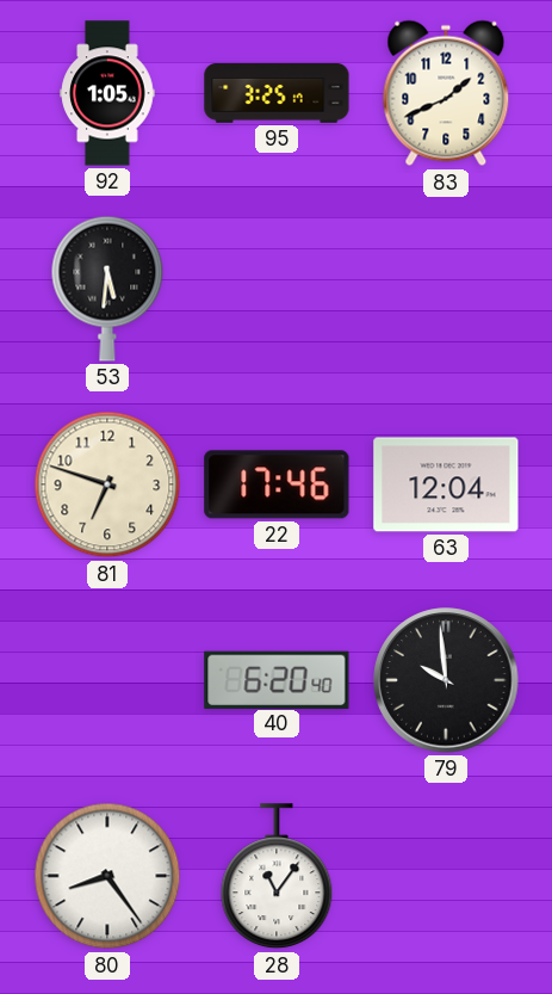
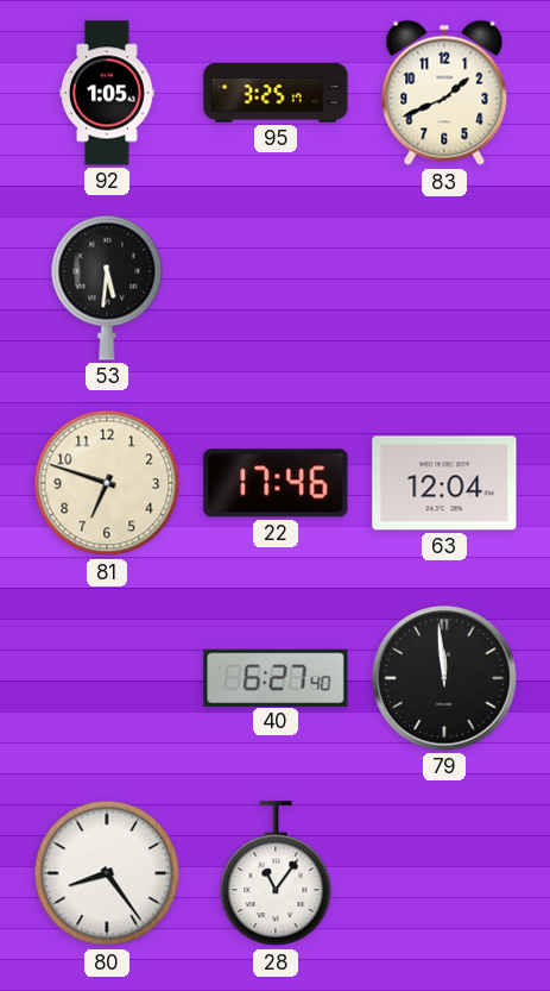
40: 6:20 -> 6:27 (276, 677)
79: 9:59 -> 11:59 (444, 678)
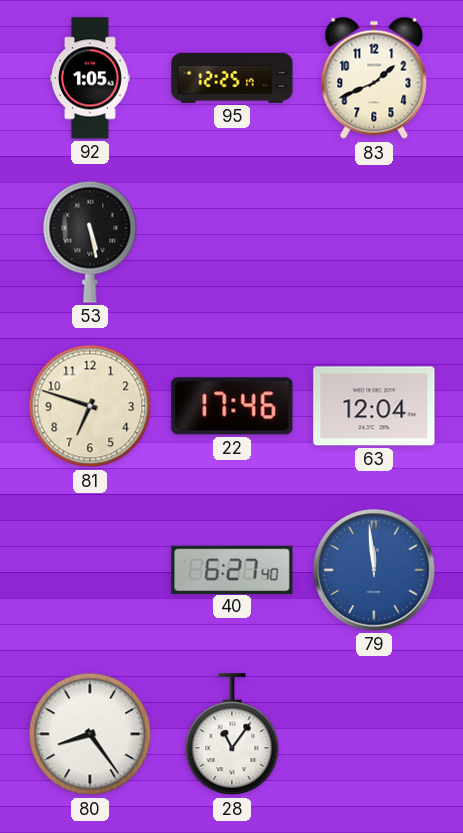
95: 3:25 -> 12:25 (232, 79)
53: 5:31 -> 5:28 (90, 242)
79 dial: black -> blue (374, 570)
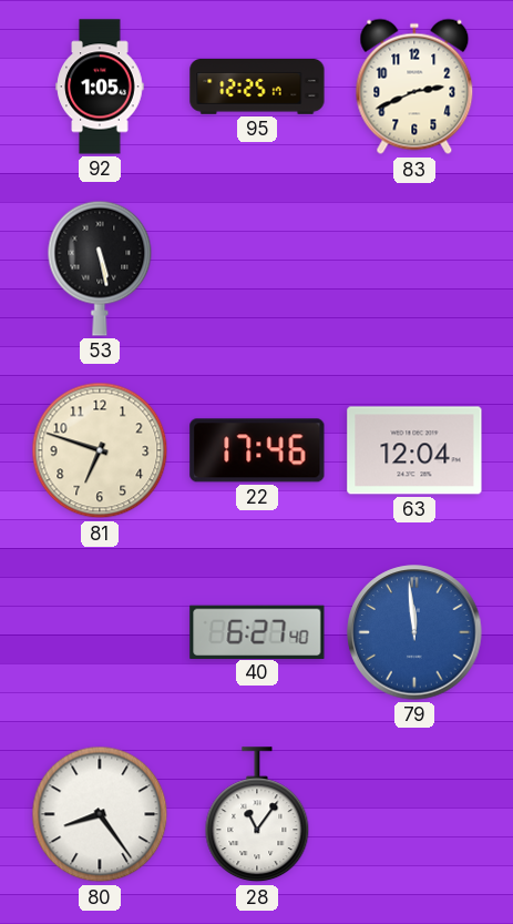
83: 1:41 -> 2:41 (414, 87)
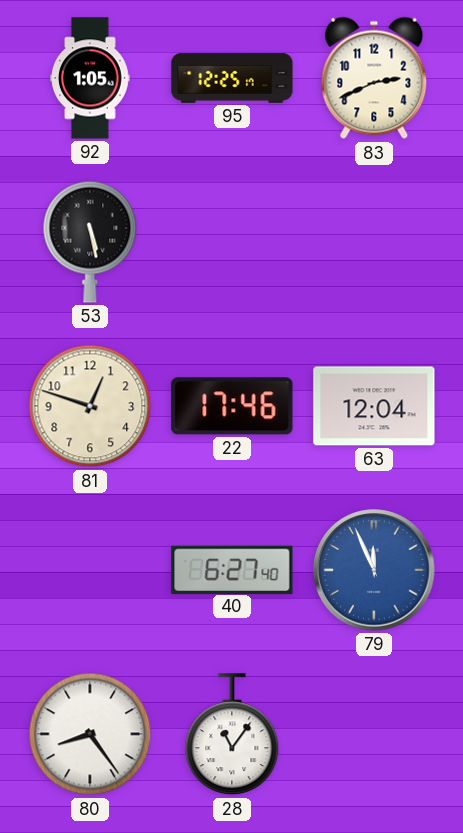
81: 6:48 -> 12:48 (90, 406)
79: 11:59 -> 11:56 (374, 570)
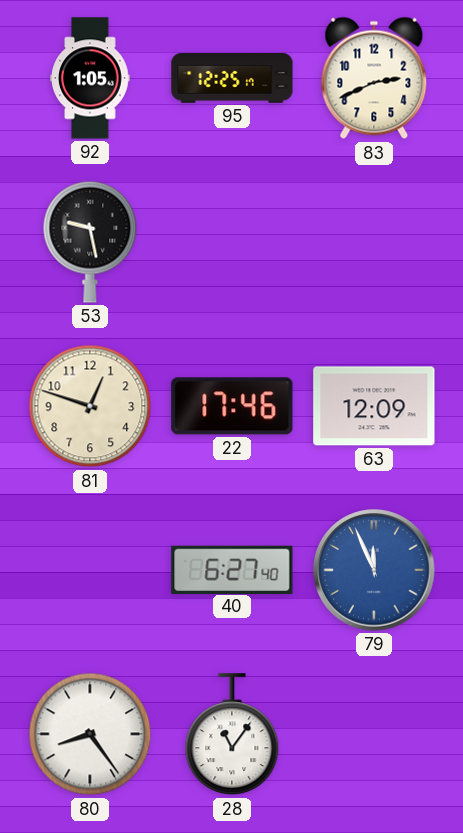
53: 5:28 -> 9:28 (90, 242)
63: 12:04 -> 12:09 (374, 406)
